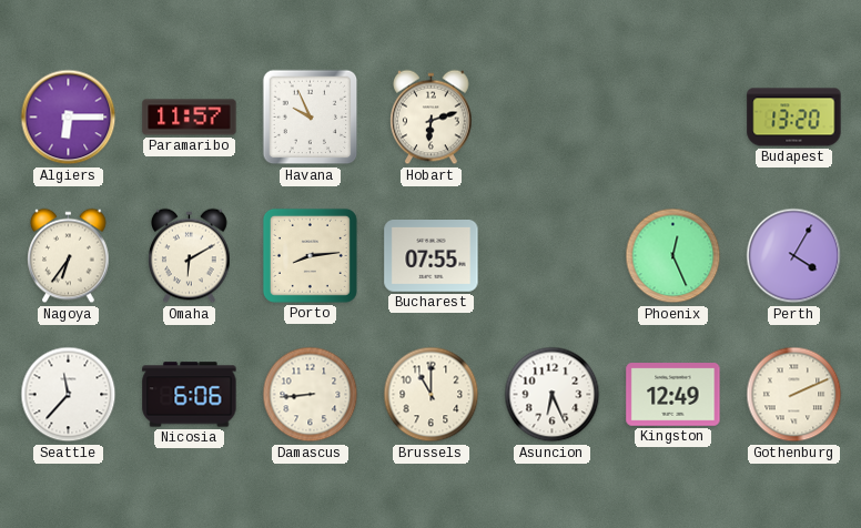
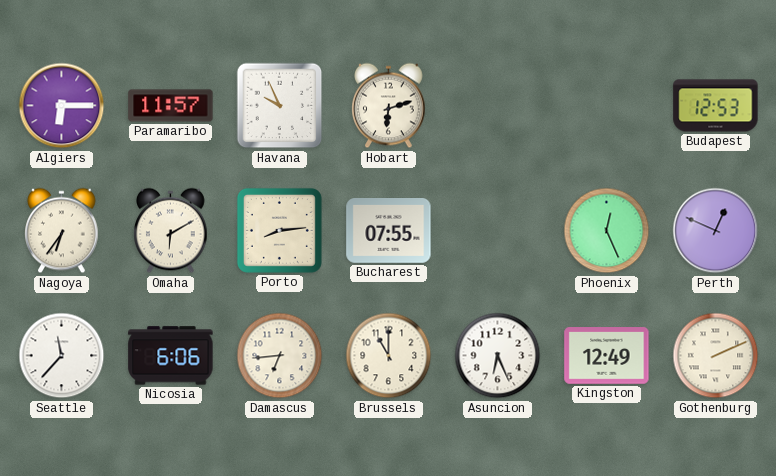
Budapest: 13:20 -> 12:53 (716, 106)
Perth: 4:05 -> 12:49 (716, 231)
Damascus: 8:44 -> 6:44 (280, 356)
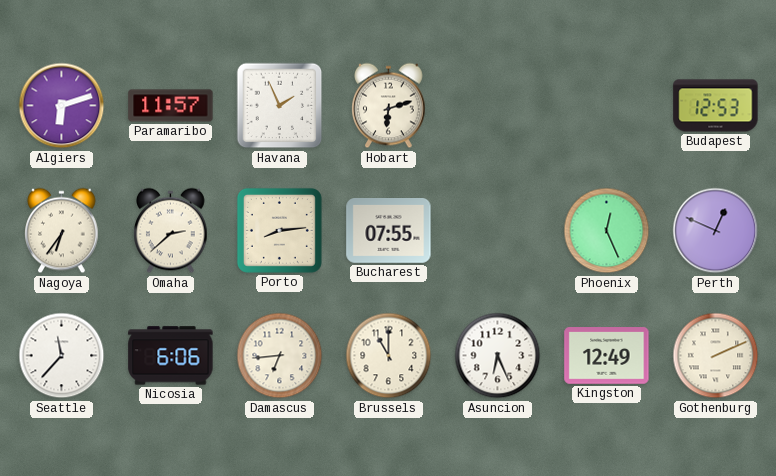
Algiers: 6:15 -> 6:12 (62, 106)
Havana: 9:56 -> 1:56 (280, 106)
Omaha: 6:10 -> 2:38 (171, 231)
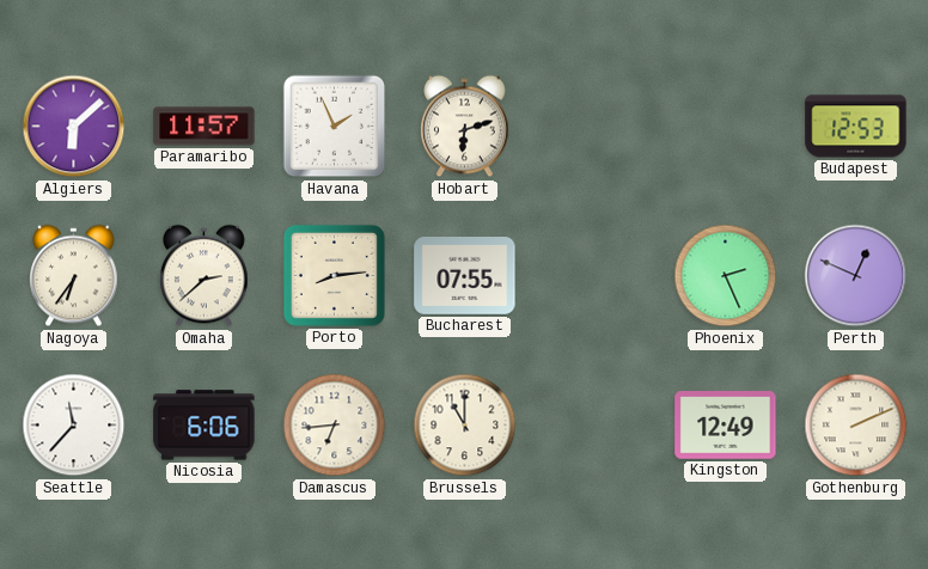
Algiers: 6:12 -> 6:08 (74, 127)
Phoenix: 12:26 -> 2:26 (726, 276)
Asuncion: 6:26 -> none (498, 356)
